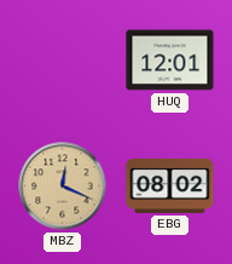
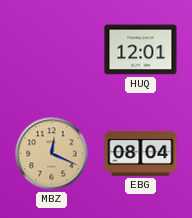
EBG: 08:02 -> 08:04 (141, 153)
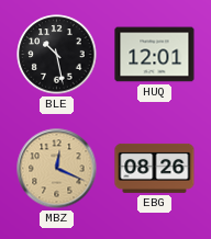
BLE: none -> 10:28 (57, 55)
EBG: 08:04 -> 08:26 (155, 168)
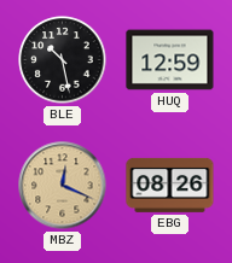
HUQ: 12:01 -> 12:59 (170, 60)
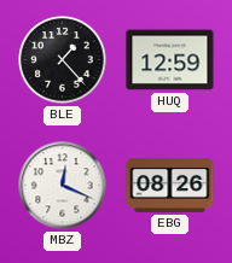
BLE: 10:28 -> 1:23 (63, 60)
MBZ dial: champagne -> white (63, 186)
